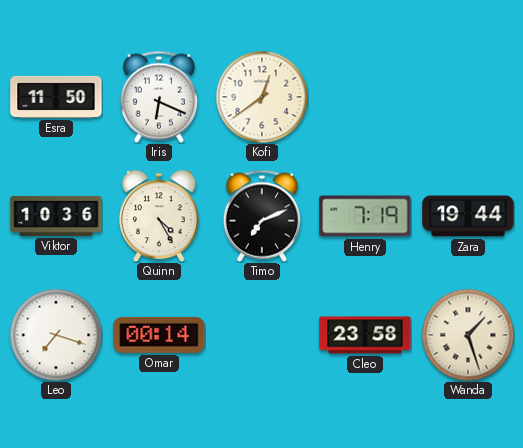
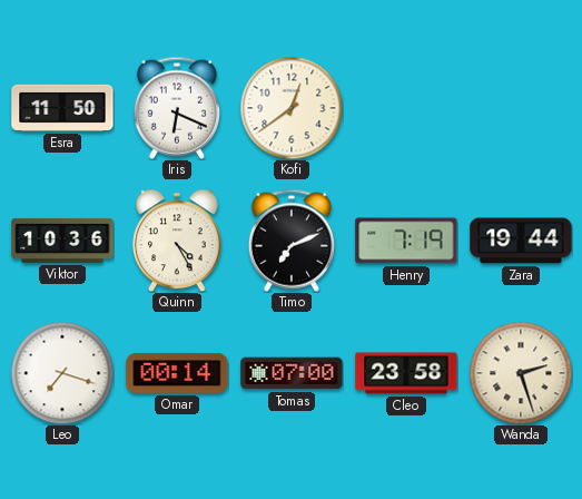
Tomas: none -> 07:00 (292, 373)
Wanda: 1:27 -> 2:27 (521, 373)
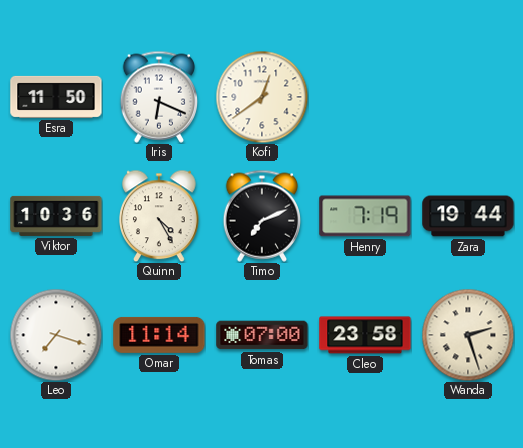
Omar: 00:14 -> 11:14 (159, 335)
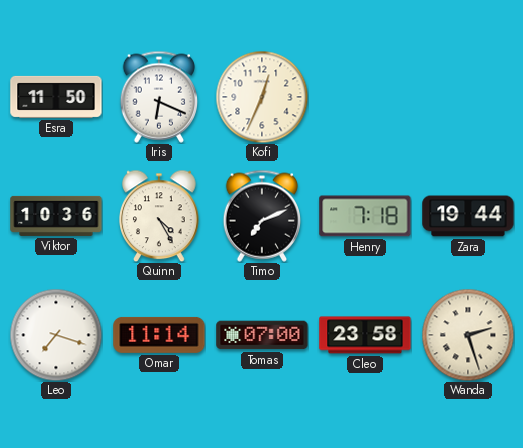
Kofi: 12:39 -> 12:34 (262, 97)
Henry: 7:19 -> 7:18 (365, 216)
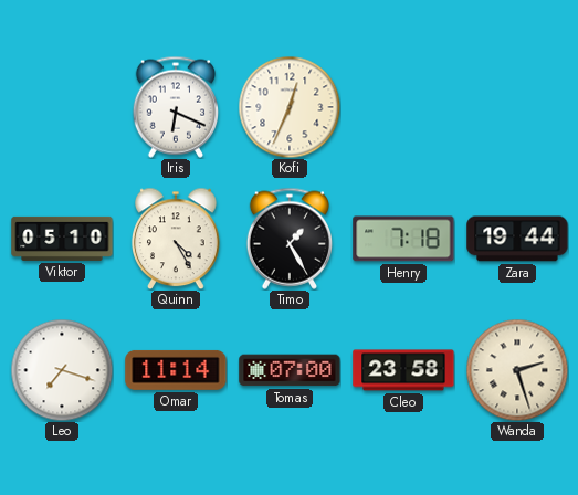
Esra: 11:50 -> none (56, 97)
Viktor: 10:36 -> 05:10 (62, 239)
Timo: 7:11 -> 1:25 (288, 239)
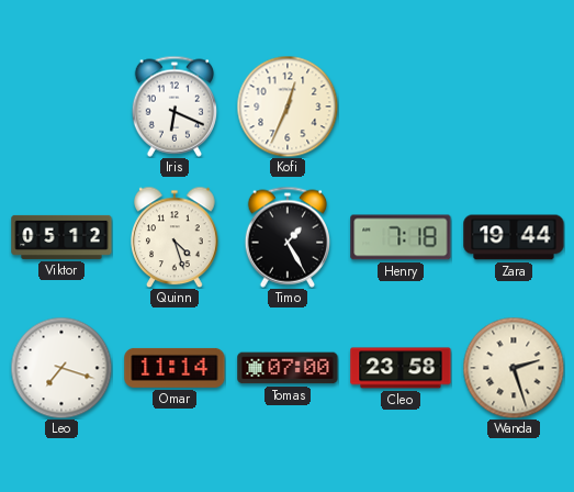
Viktor: 05:10 -> 05:12 (61, 237)
Quinn: 4:25 -> 4:27 (175, 237)
